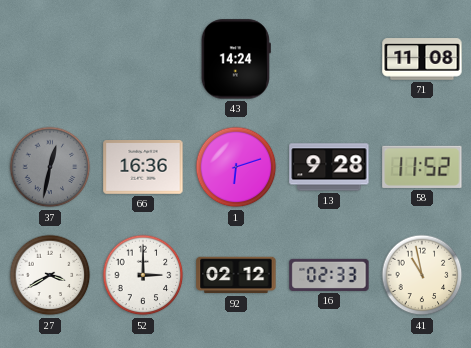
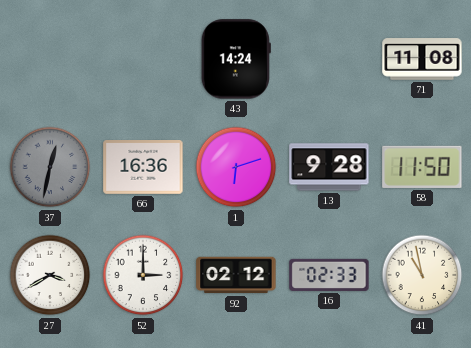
58: 11:52 -> 11:50 (422, 167)
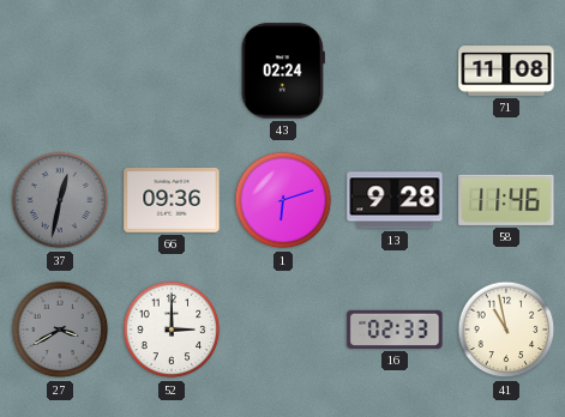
43: 14:24 -> 02:24 (283, 71)
66: 16:36 -> 09:36 (172, 201)
58: 11:50 -> 11:46 (506, 200)
27 dial: white -> grey (60, 330)
92: 02:12 -> none (236, 275)
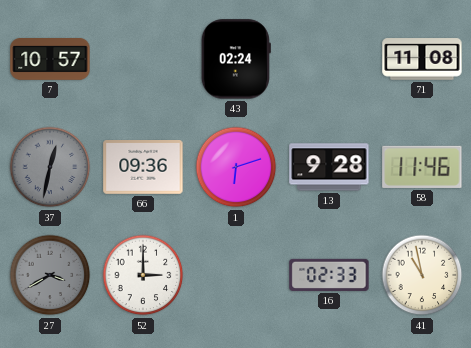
7: none -> 10:57 (50, 59)
